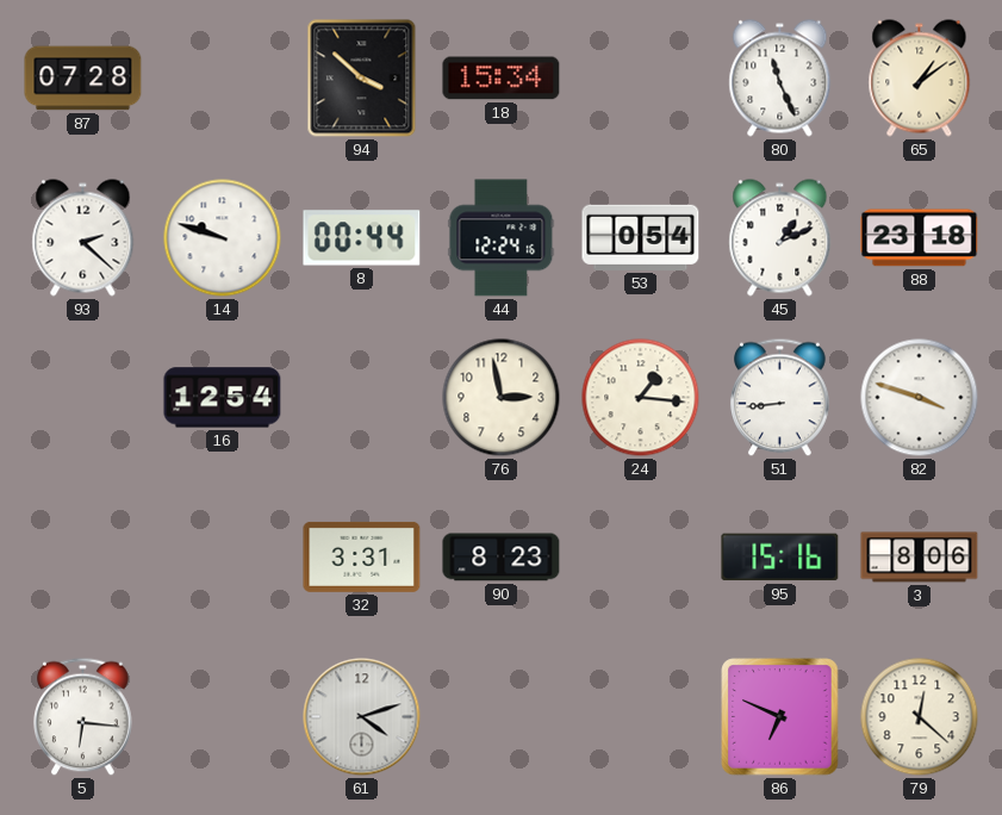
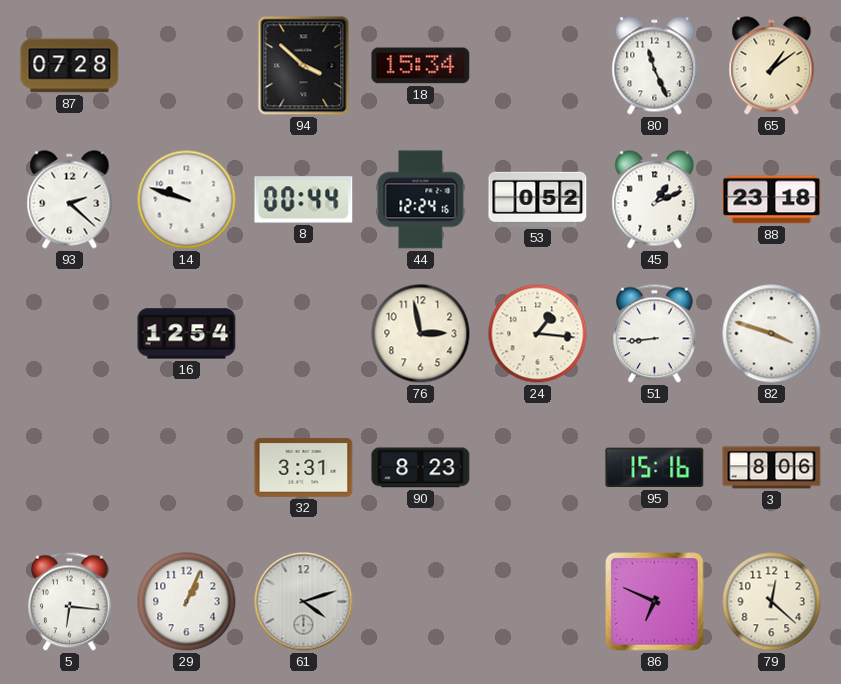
53: 0:54 -> 0:52 (538, 199)
29: none -> 1:04 (187, 602)
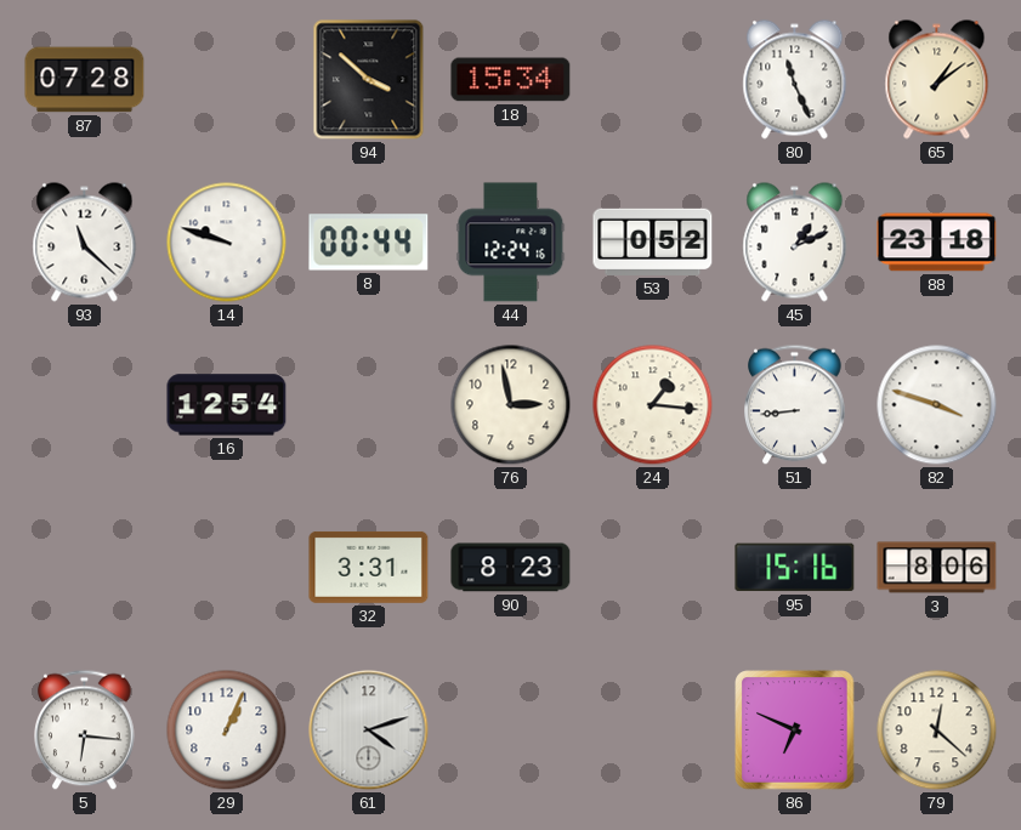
93: 2:22 -> 11:22 (85, 243)
